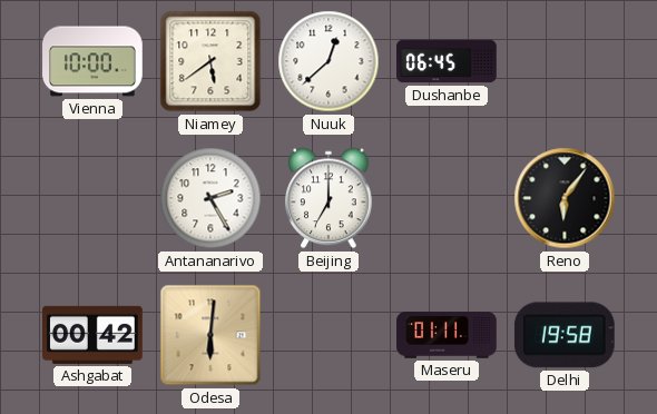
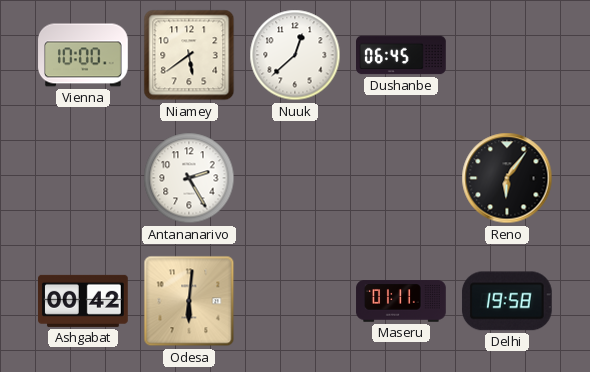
Beijing: 7:00 -> none (329, 198)
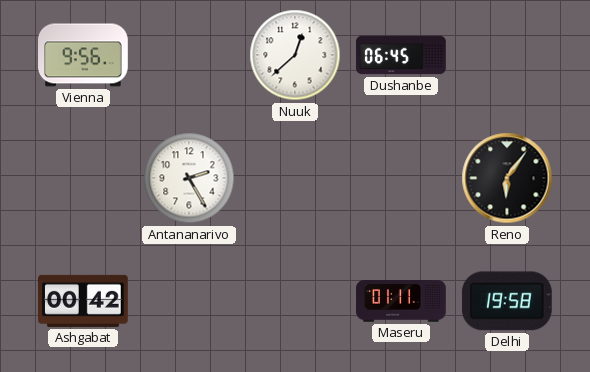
Vienna: 10:00 -> 9:56 (83, 55)
Niamey: 5:39 -> none (189, 55)
Odesa: 6:01 -> none (189, 301)
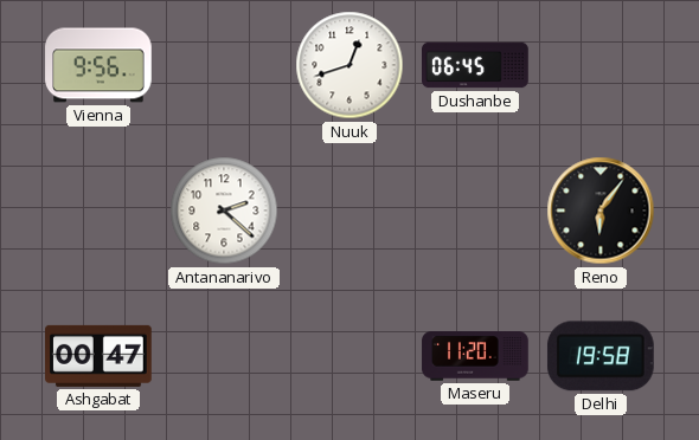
Nuuk: 12:38 -> 12:42 (349, 65)
Antananarivo: 2:25 -> 2:22 (224, 211)
Ashgabat: 00:42 -> 00:47 (100, 356)
Maseru: 01:11 -> 11:20 (475, 356)
